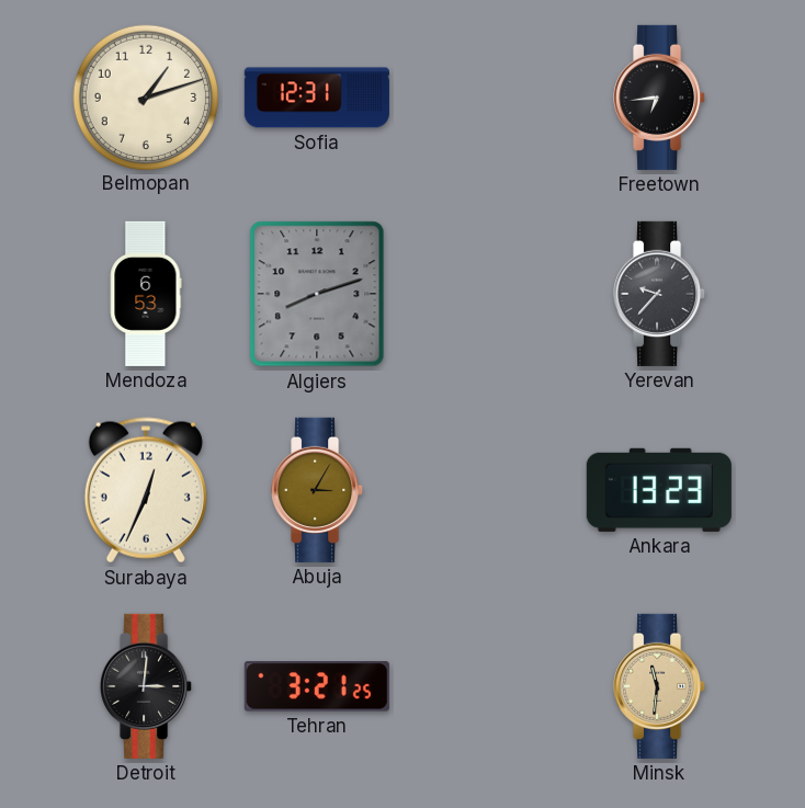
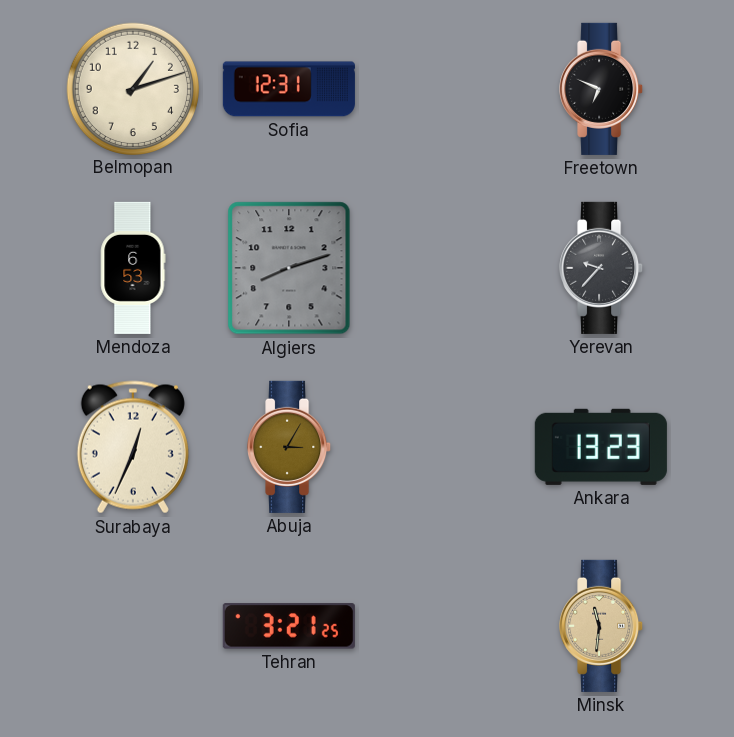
Freetown: 6:44 -> 6:49 (602, 89)
Detroit: 3:01 -> none (147, 686)
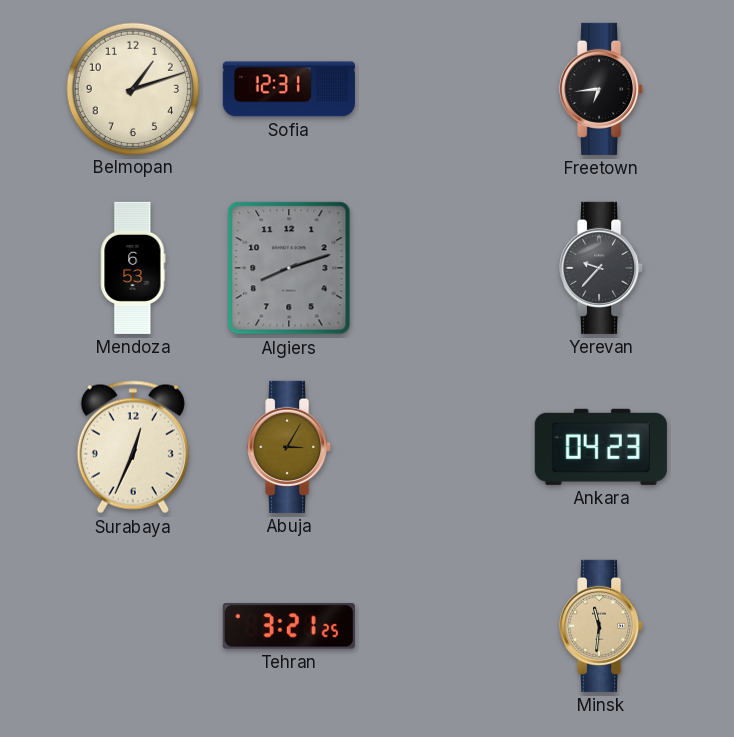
Freetown: 6:49 -> 6:44 (602, 89)
Ankara: 13:23 -> 04:23 (601, 447)
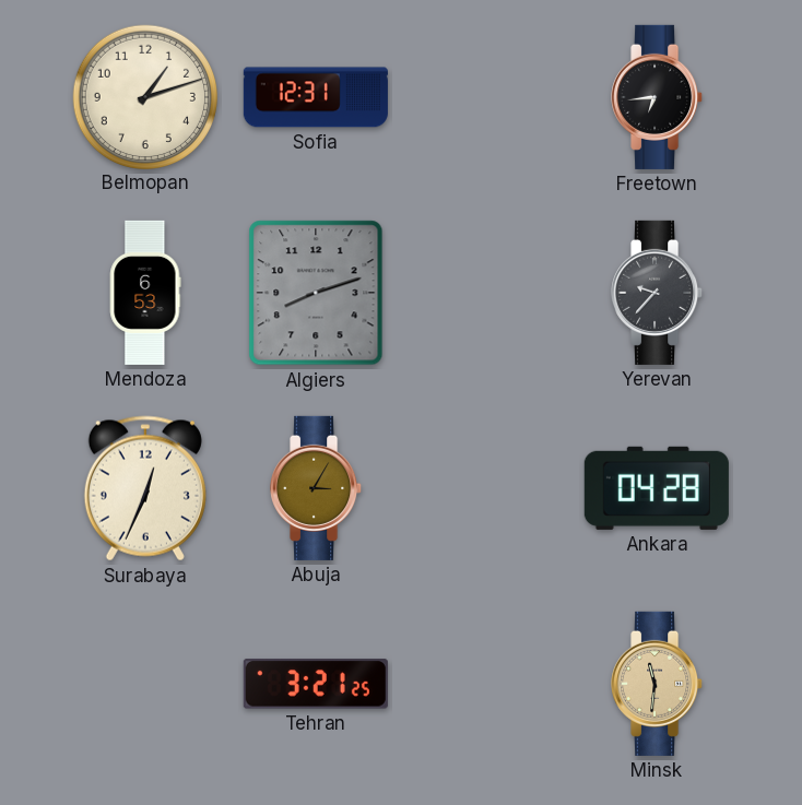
Ankara: 04:23 -> 04:28 (657, 488)
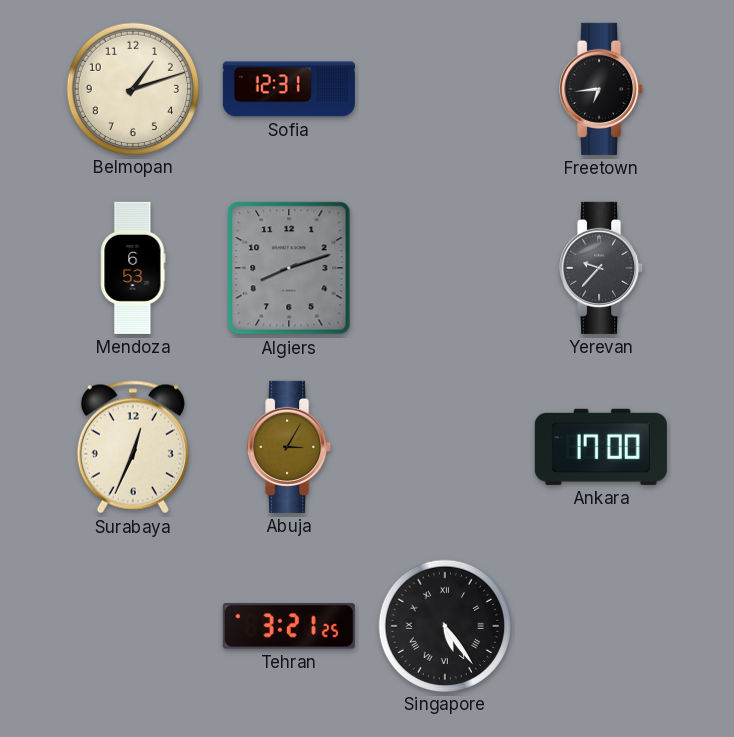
Ankara: 04:28 -> 17:00 (601, 447)
Singapore: none -> 5:24 (444, 625)
Minsk: 11:31 -> none (658, 684)
